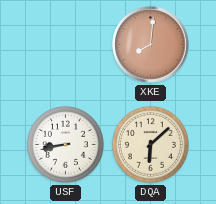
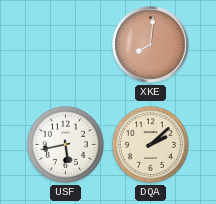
USF: 8:43 -> 5:43 (65, 144)
DQA: 6:08 -> 2:08 (150, 144)
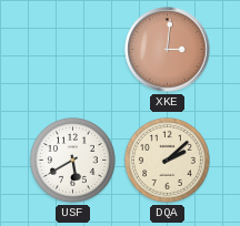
XKE: 8:01 -> 3:01 (168, 50)
USF: 5:43 -> 5:40 (72, 160)
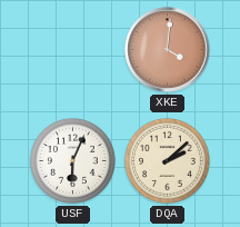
XKE: 3:01 -> 4:01 (168, 50)
USF: 5:40 -> 6:04 (72, 160)
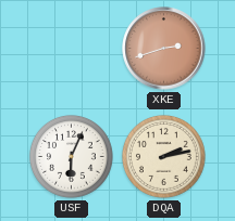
XKE: 4:01 -> 2:42 (164, 49)
DQA: 2:08 -> 2:13 (163, 156)
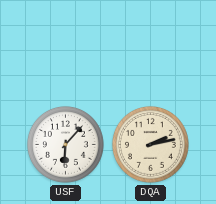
XKE: 2:42 -> none (164, 49)
USF: 6:04 -> 6:07 (65, 144)
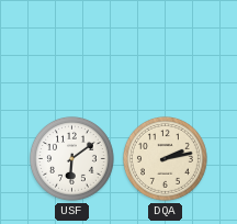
USF: 6:07 -> 6:09 (71, 158)
